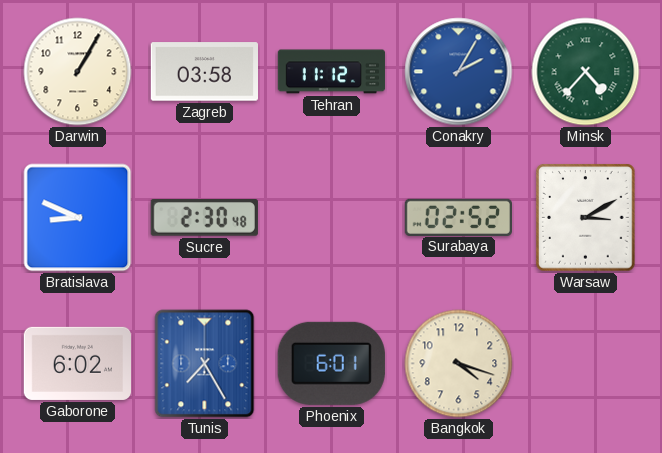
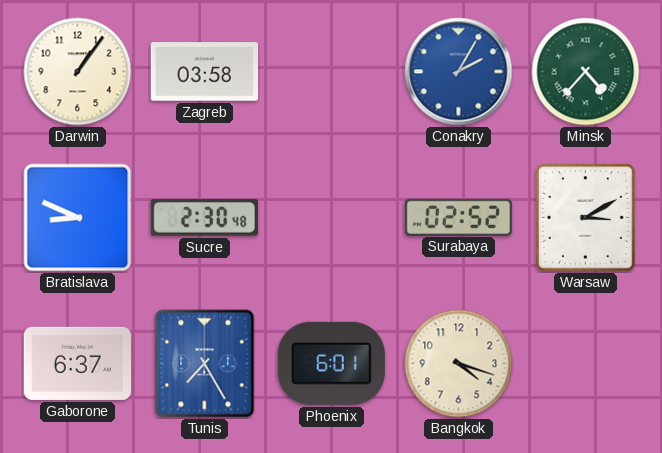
Darwin: 1:05 -> 1:06 (78, 72)
Tehran: 11:12 -> none (332, 72)
Gaborone: 6:02 -> 6:37 (77, 363)
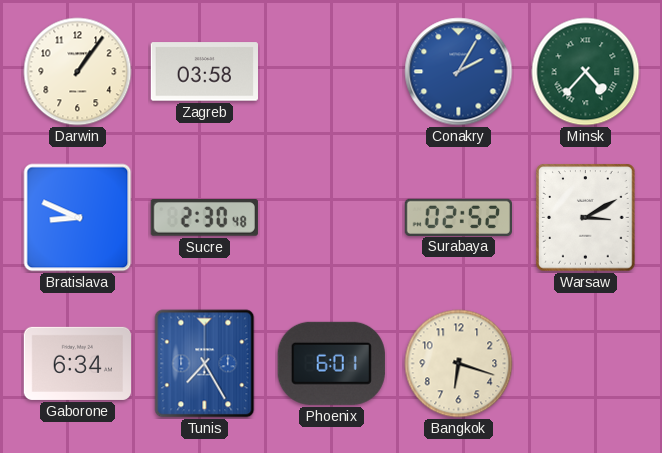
Gaborone: 6:37 -> 6:34 (77, 363)
Bangkok: 4:18 -> 6:18 (459, 364)
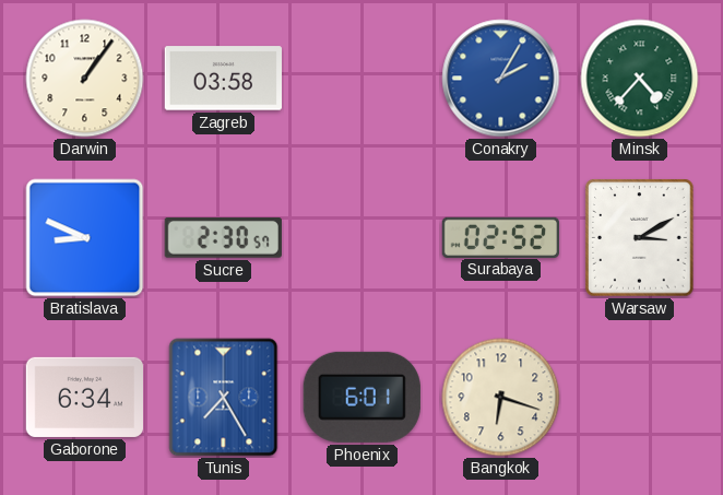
Sucre: 2:30:48 -> 2:30:57 (223, 238)
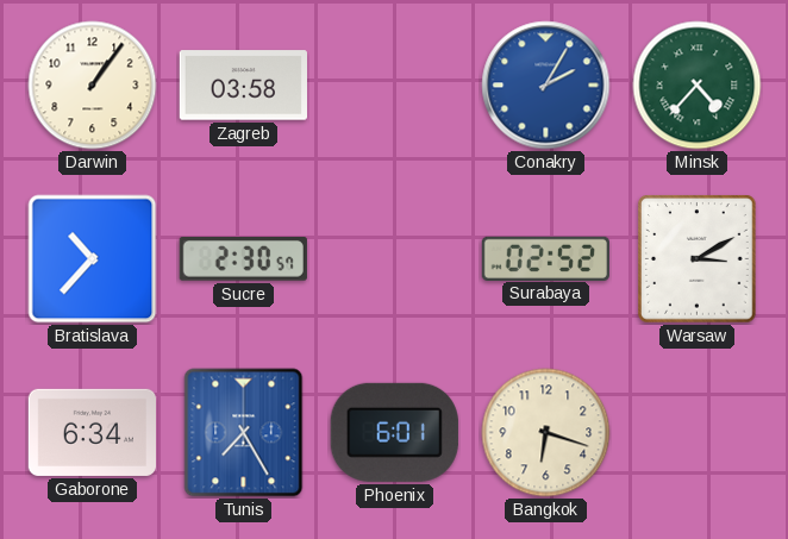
Bratislava: 8:49 -> 10:37 (93, 259)
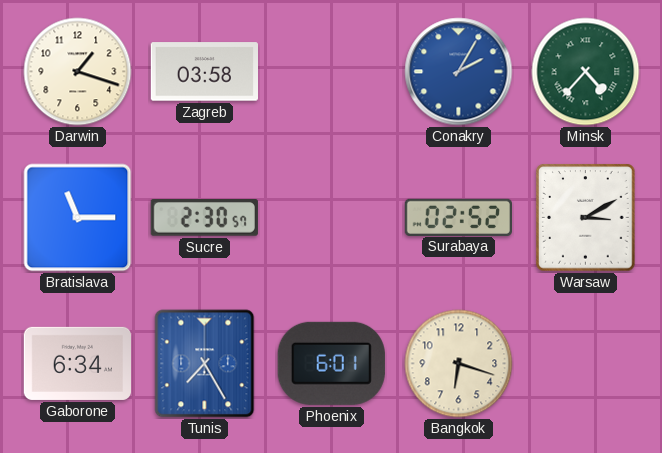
Darwin: 1:06 -> 1:18 (78, 72)
Bratislava: 10:37 -> 11:15 (78, 218)
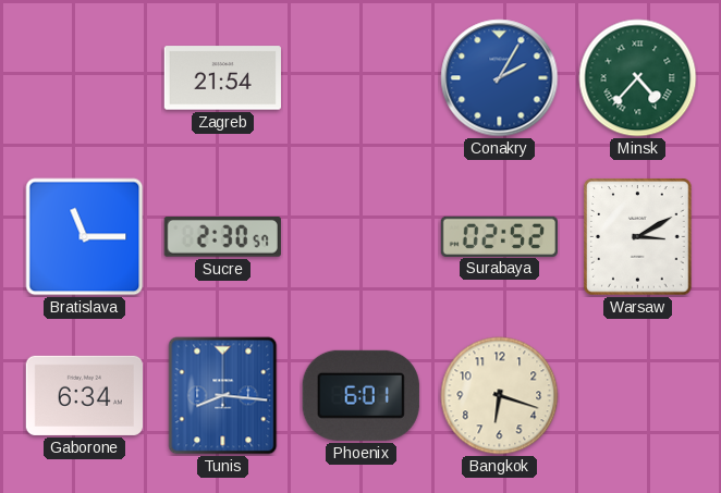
Darwin: 1:18 -> none (78, 72)
Zagreb: 03:58 -> 21:54 (222, 78)
Tunis: 7:25 -> 8:16 (223, 396)
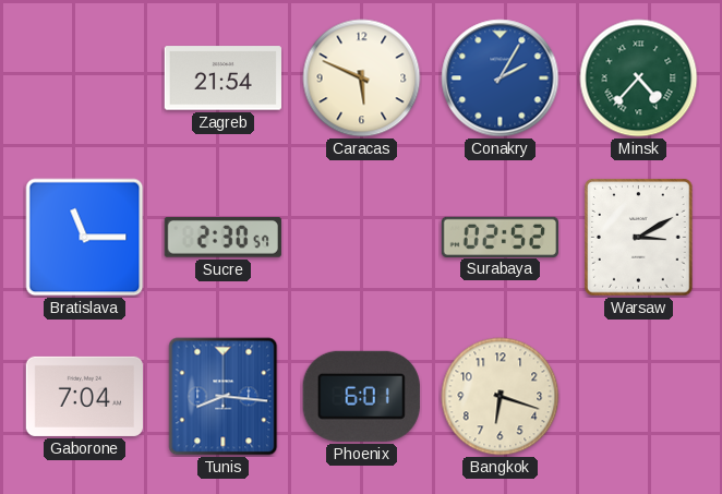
Caracas: none -> 5:49 (362, 79)
Gaborone: 6:34 -> 7:04 (84, 396)
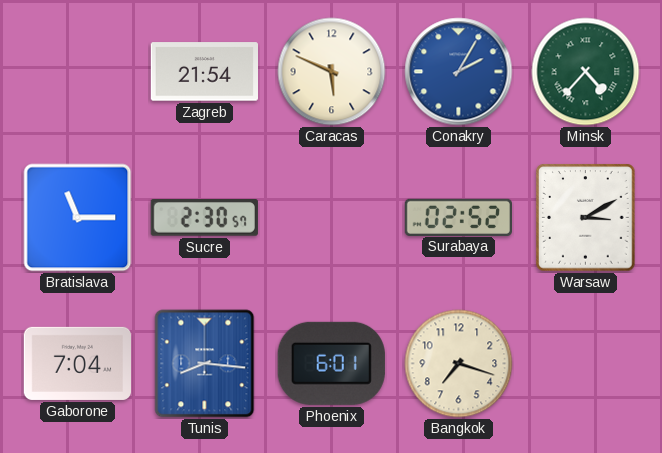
Bangkok: 6:18 -> 7:18 (459, 364)
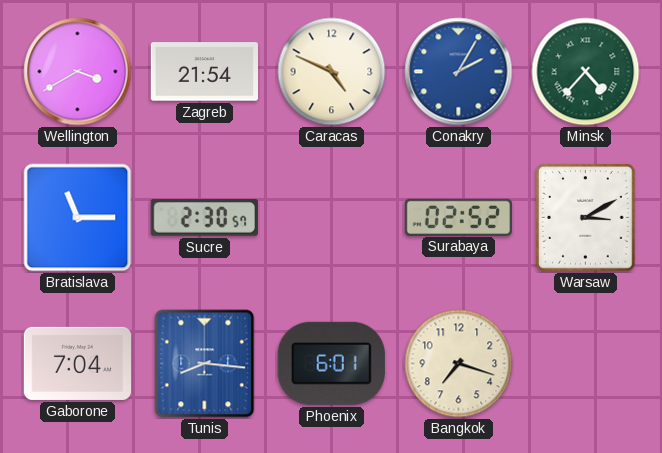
Wellington: none -> 3:40 (78, 72)
Caracas: 5:49 -> 4:49 (332, 72)
